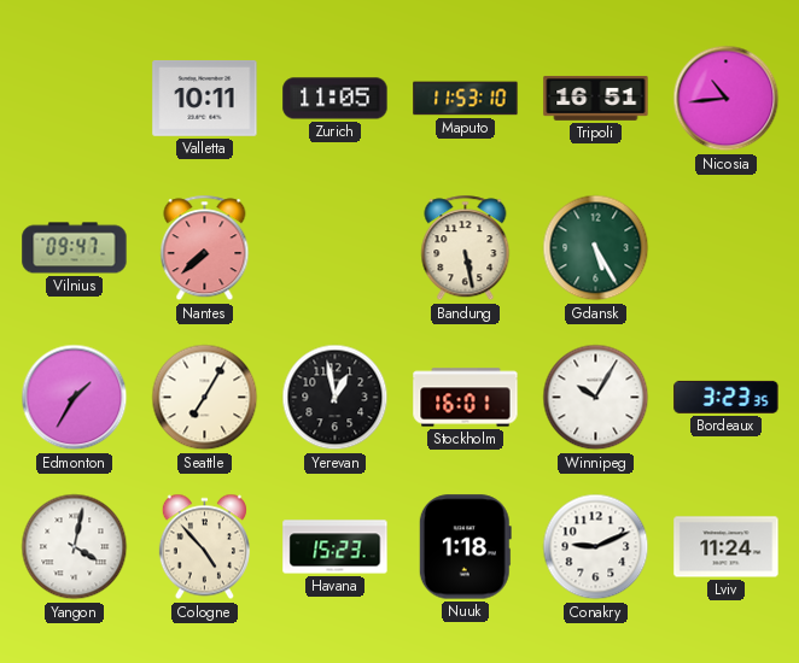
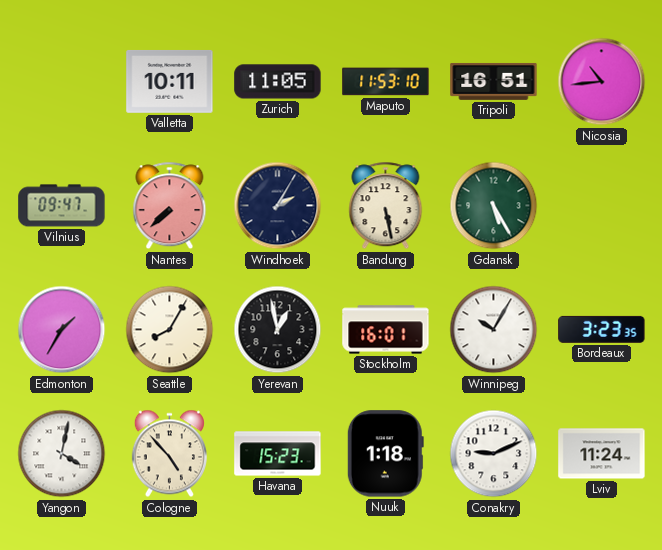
Windhoek: none -> 2:05 (278, 206)
Seattle: 7:05 -> 8:05 (170, 330)
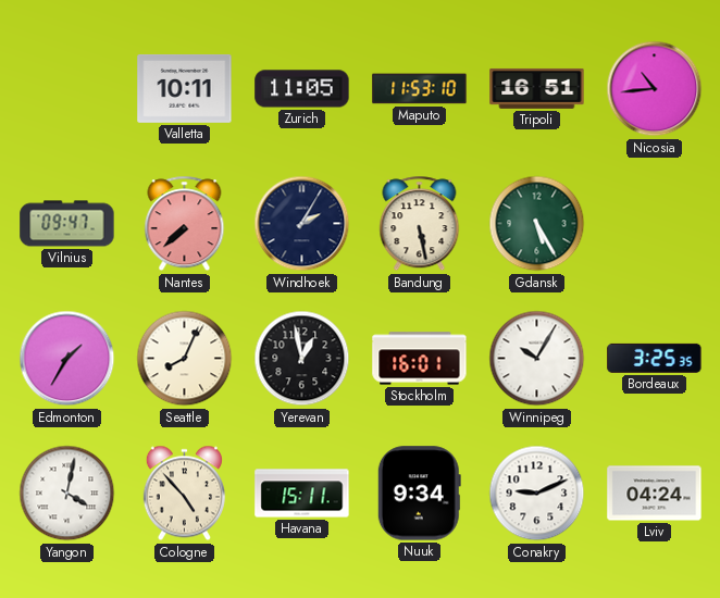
Seattle: 8:05 -> 8:04 (185, 359)
Bordeaux: 3:23 -> 3:25 (655, 358)
Havana: 15:23 -> 15:11 (302, 494)
Nuuk: 1:18 -> 9:34 (419, 494)
Lviv: 11:24 -> 04:24 (655, 494)
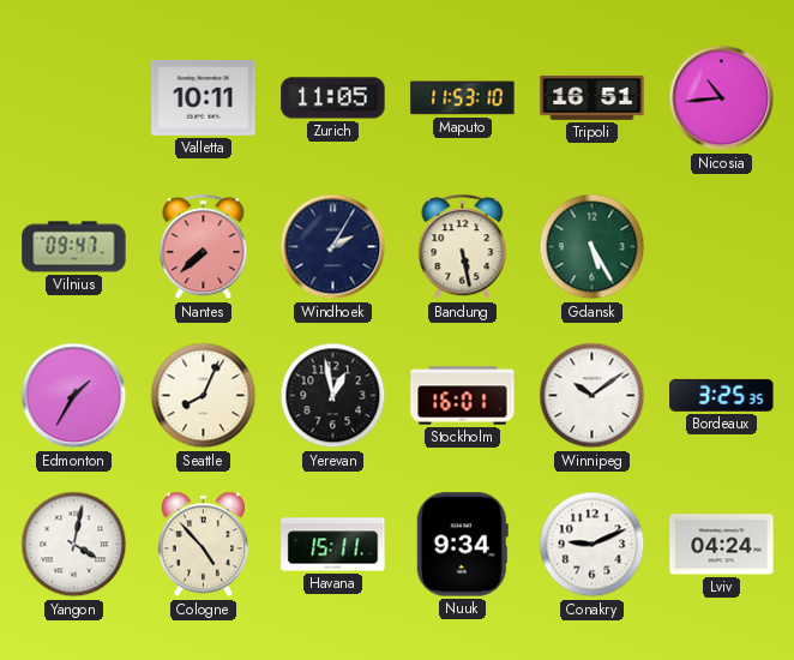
Winnipeg: 10:05 -> 10:09 (593, 396)
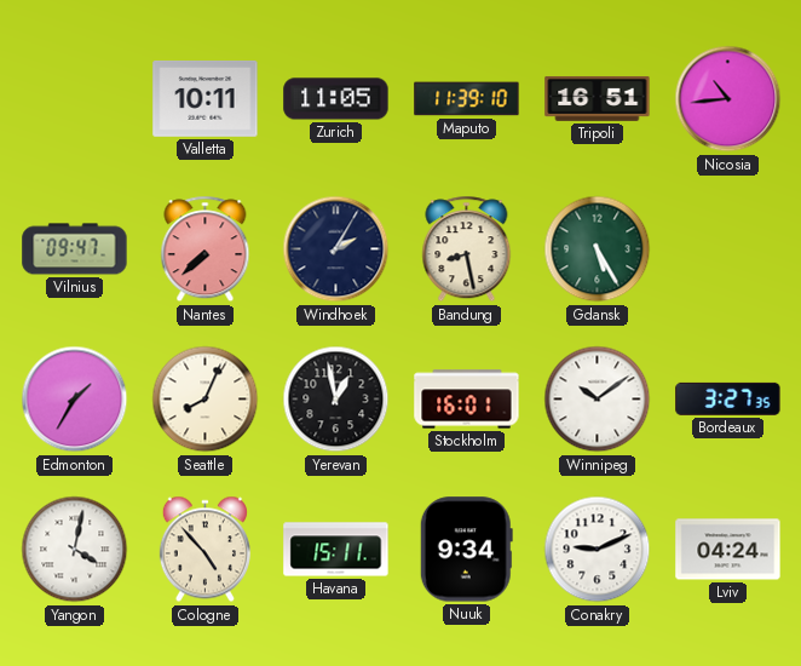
Maputo: 11:53 -> 11:39 (467, 99)
Bandung: 5:28 -> 8:28 (467, 249)
Bordeaux: 3:25 -> 3:27 (728, 398)
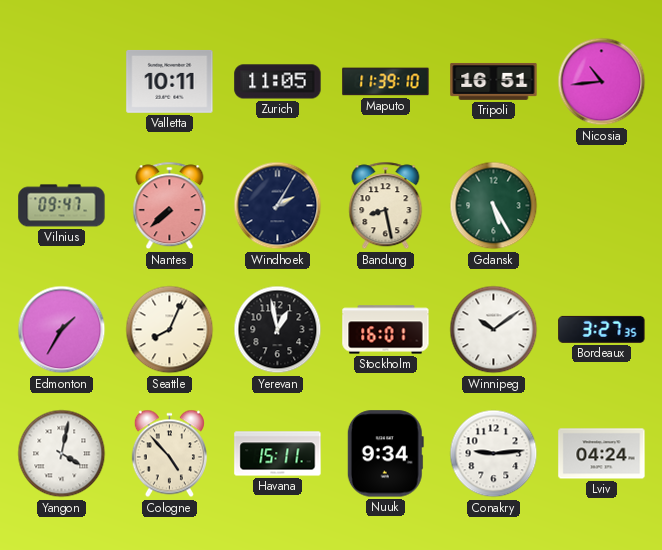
Conakry: 9:11 -> 9:14 (494, 454)
